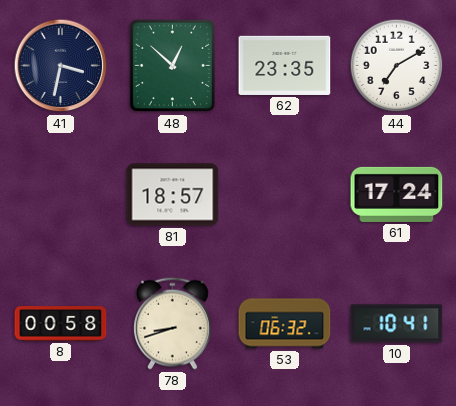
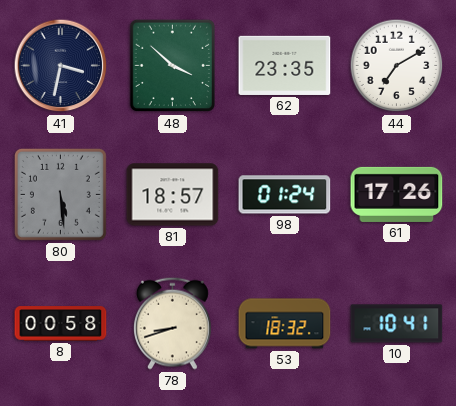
48: 12:52 -> 3:52 (173, 66)
80: none -> 5:29 (60, 194)
98: none -> 01:24 (285, 195)
61: 17:24 -> 17:26 (397, 194)
53: 06:32 -> 18:32 (285, 324)
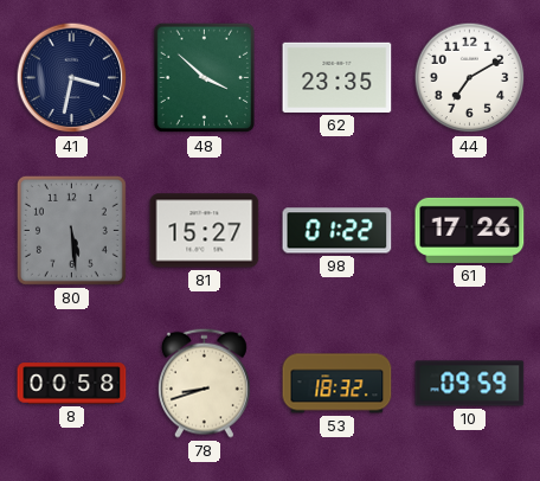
81: 18:57 -> 15:27 (205, 231)
98: 01:24 -> 01:22 (337, 231)
10: 10:41 -> 09:59 (470, 384)
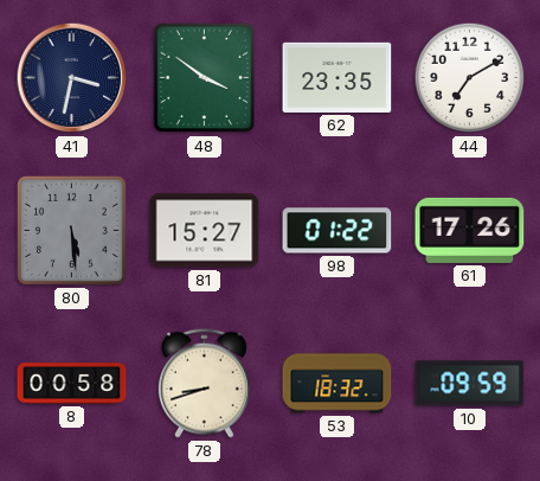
48: 3:52 -> 3:51 (205, 78)
